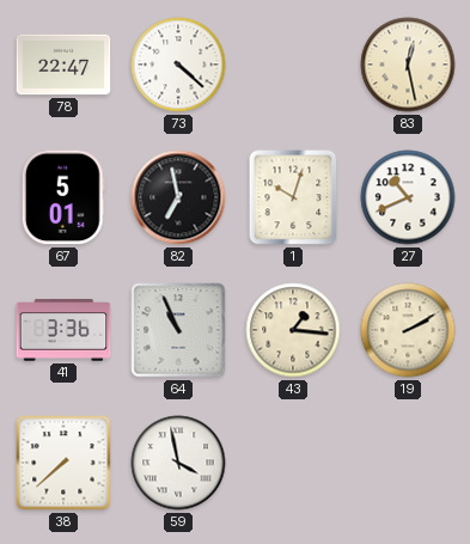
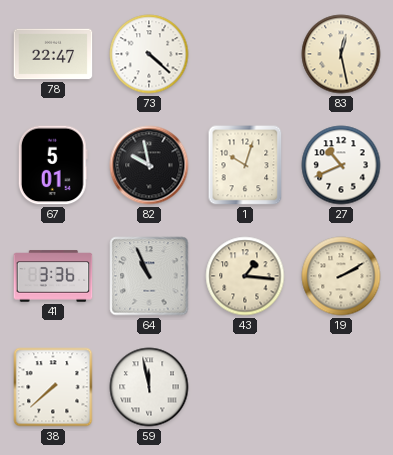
82: 6:58 -> 9:58 (149, 165)
59: 3:58 -> 11:58 (149, 387)
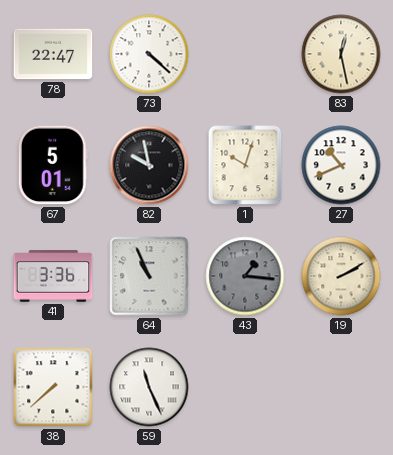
43 dial: cream -> grey (245, 276)
59: 11:58 -> 11:26 (149, 387)
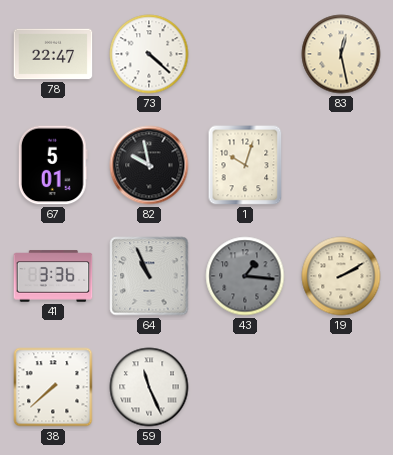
27: 10:41 -> none (341, 165)
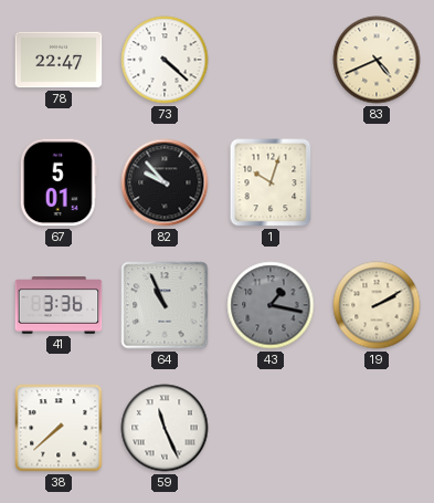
83: 12:28 -> 4:41 (377, 60)
82: 9:58 -> 9:53 (165, 182)
43: 1:16 -> 1:17 (271, 305)
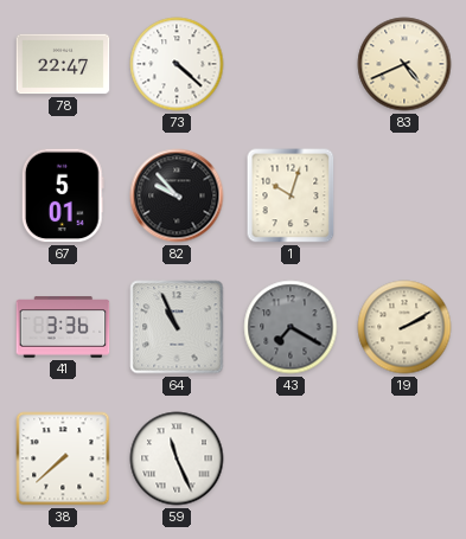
43: 1:17 -> 7:20 (291, 327)
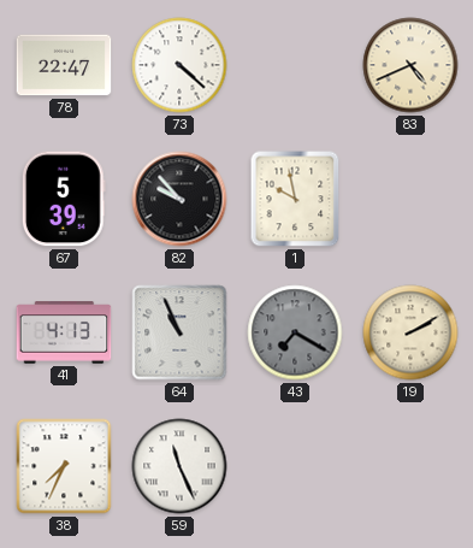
67: 5:01 -> 5:39 (64, 199)
1: 10:03 -> 9:58 (295, 199)
41: 3:36 -> 4:13 (64, 332)
38: 7:38 -> 7:34 (64, 466)
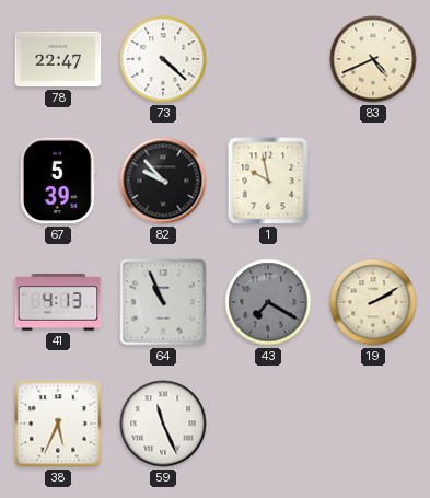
38: 7:34 -> 5:34 (58, 424)
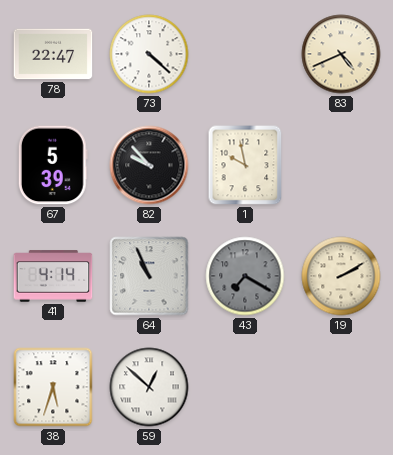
41: 4:13 -> 4:14 (53, 276)
38: 5:34 -> 5:33 (53, 387)
59: 11:26 -> 12:52 (149, 387)
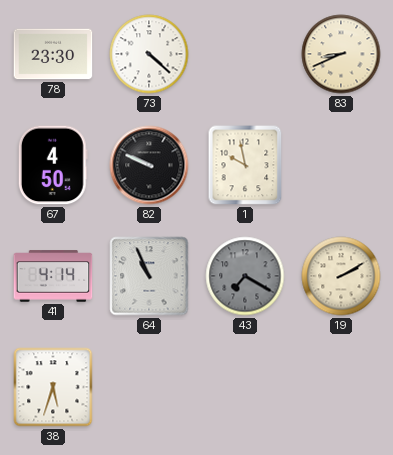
78: 22:47 -> 23:30 (53, 54)
83: 4:41 -> 8:41 (341, 54)
67: 5:39 -> 4:50 (53, 165)
82: 9:53 -> 9:49 (149, 165)
59: 12:52 -> none (149, 387)
